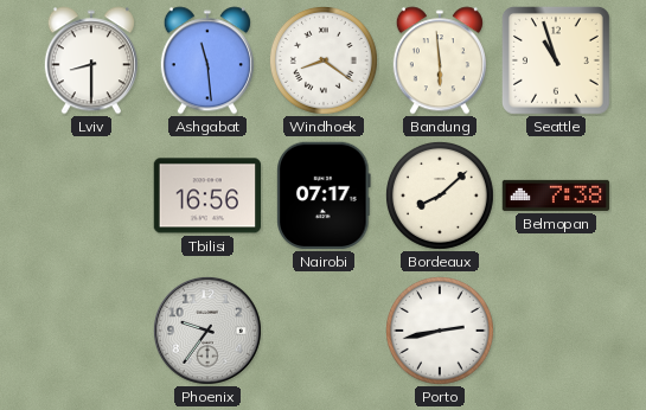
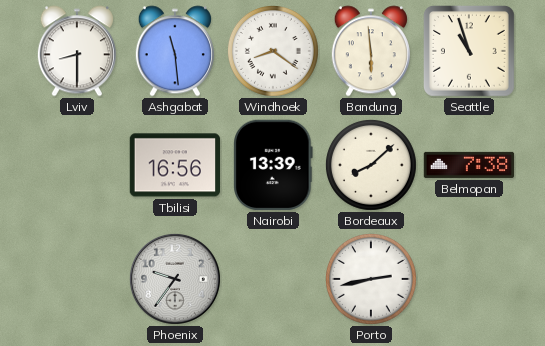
Nairobi: 07:17 -> 13:39 (273, 165)
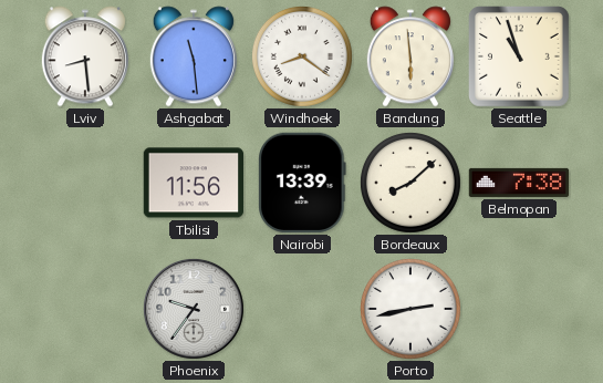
Lviv: 8:30 -> 8:29 (85, 56)
Tbilisi: 16:56 -> 11:56 (194, 183)
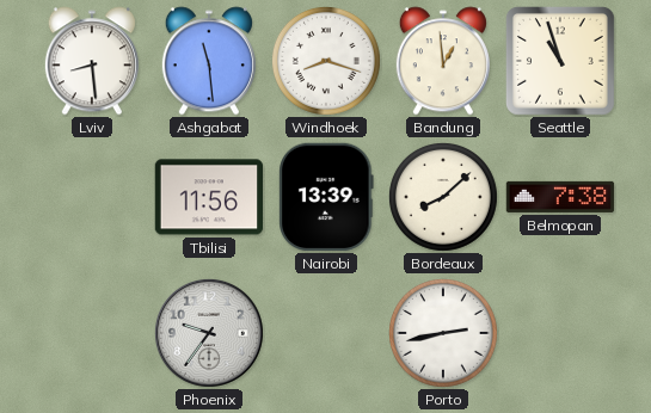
Windhoek: 8:21 -> 8:18 (326, 61)
Bandung: 5:59 -> 12:59 (443, 61)
